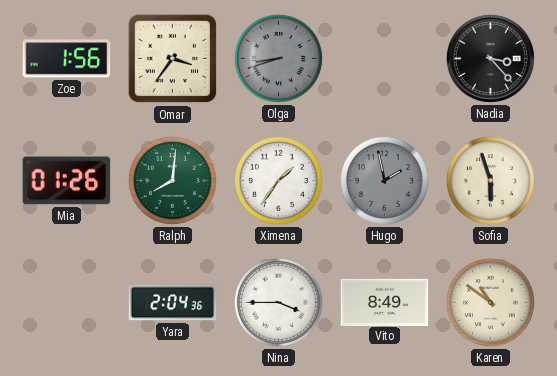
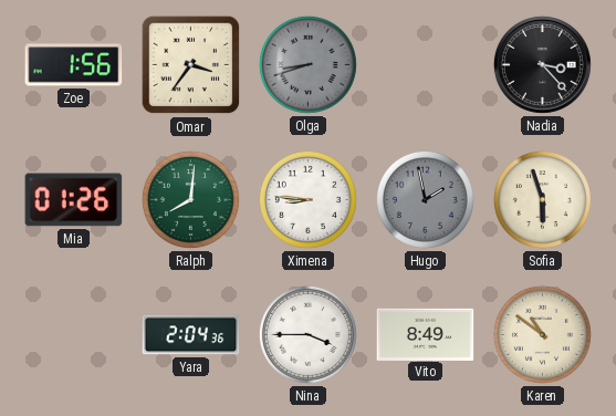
Ximena: 1:36 -> 8:46 (307, 199)
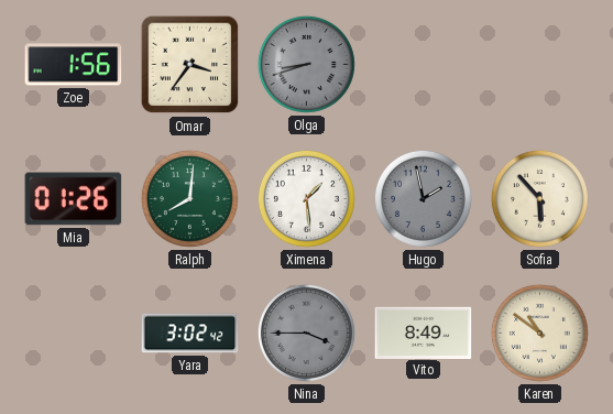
Nadia: 3:23 -> none (542, 64)
Ximena: 8:46 -> 1:29 (306, 198)
Sofia: 5:57 -> 5:53 (539, 198)
Yara: 2:04 -> 3:02 (190, 334)
Nina dial: white -> grey (306, 333)
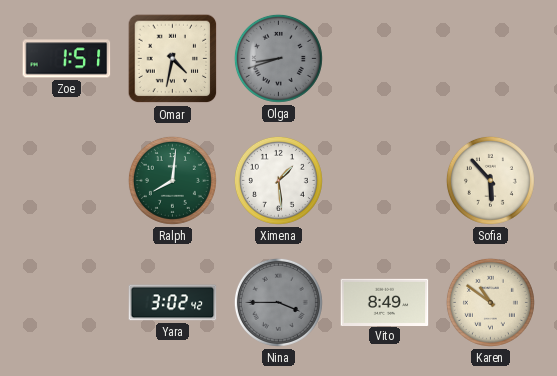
Zoe: 1:56 -> 1:51 (67, 59)
Omar: 3:36 -> 4:32 (173, 59)
Mia: 01:26 -> none (74, 199)
Hugo: 1:58 -> none (423, 198)
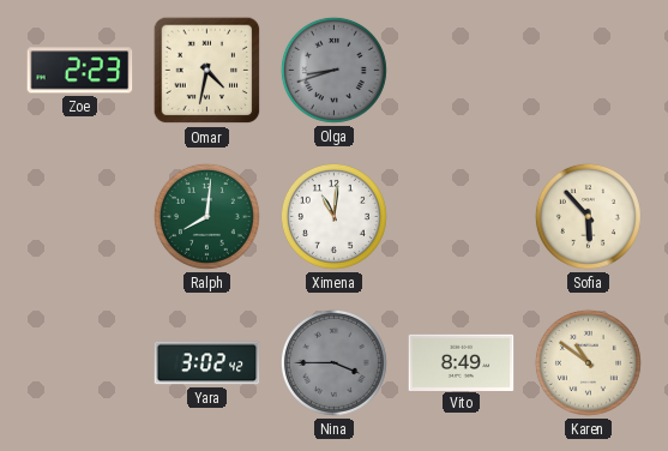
Zoe: 1:51 -> 2:23 (80, 71)
Ximena: 1:29 -> 11:01 (333, 216)
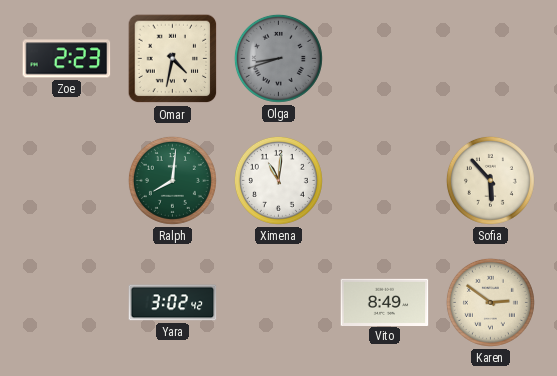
Nina: 3:45 -> none (333, 362)
Karen: 10:51 -> 2:51 (490, 302)
